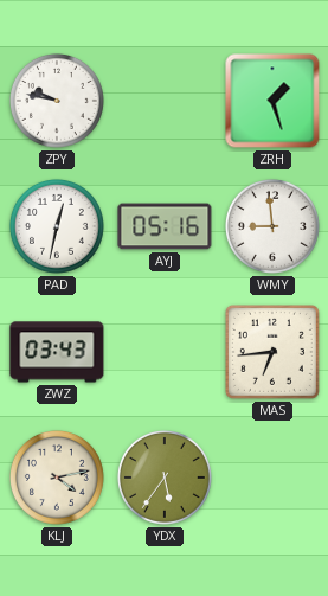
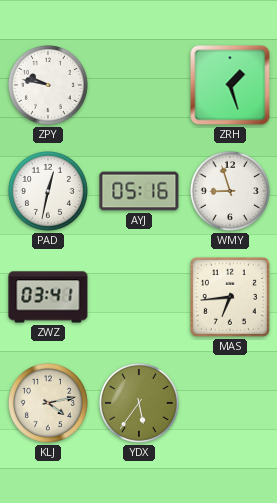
WMY: 8:59 -> 8:57 (230, 191)
ZWZ: 03:43 -> 03:41 (48, 297)
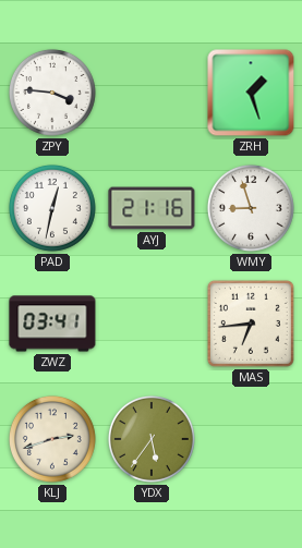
ZPY: 9:47 -> 3:46 (52, 93)
AYJ: 05:16 -> 21:16 (152, 208)
KLJ: 4:13 -> 2:42 (52, 439)
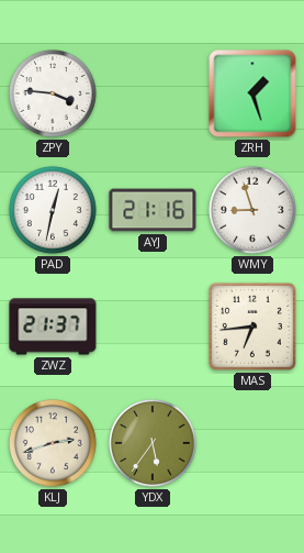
ZWZ: 03:41 -> 21:37 (53, 327)
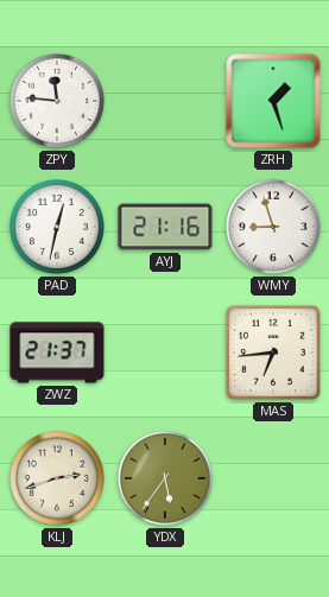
ZPY: 3:46 -> 11:46 (57, 101)
